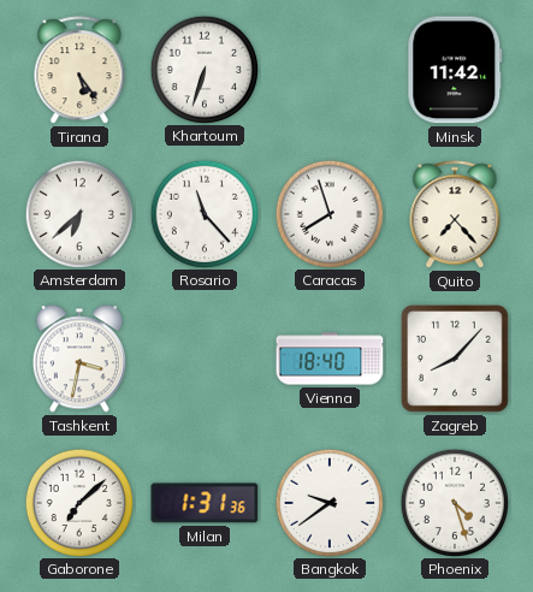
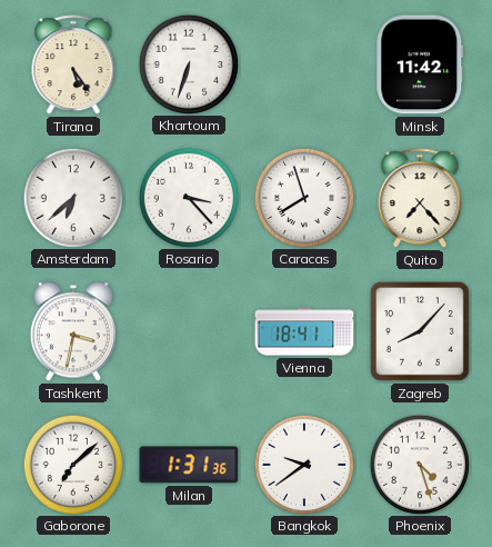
Rosario: 11:23 -> 3:23 (188, 197)
Vienna: 18:40 -> 18:41 (304, 331)
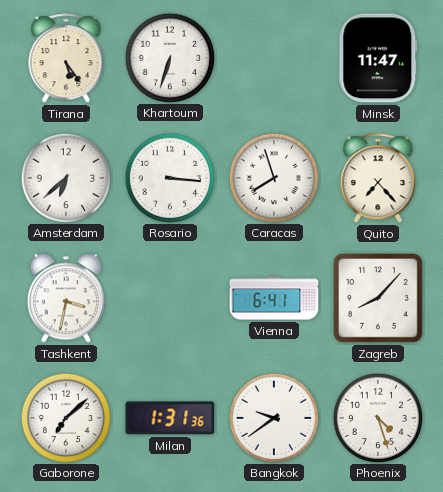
Minsk: 11:42 -> 11:47 (378, 58)
Rosario: 3:23 -> 3:16 (169, 177)
Vienna: 18:41 -> 6:41 (274, 298)
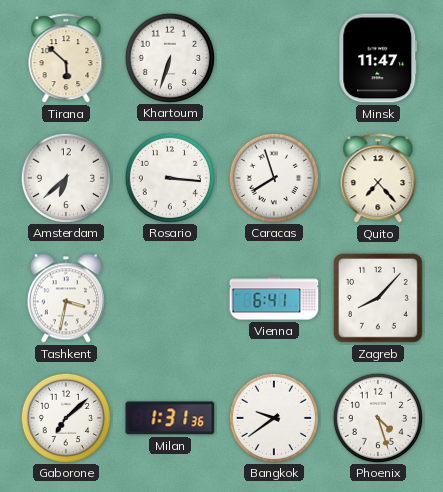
Tirana: 5:24 -> 5:52 (66, 59)
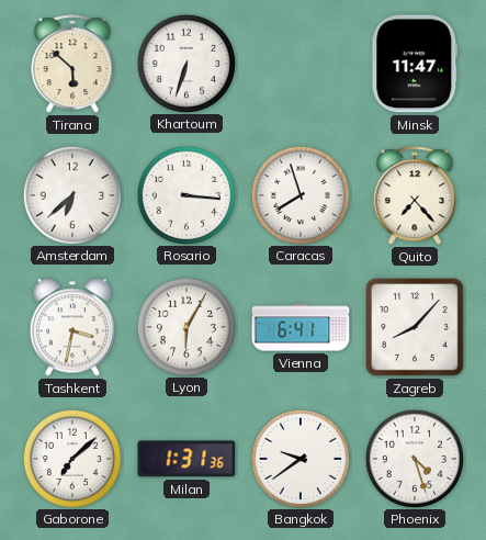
Lyon: none -> 6:05 (185, 326)
